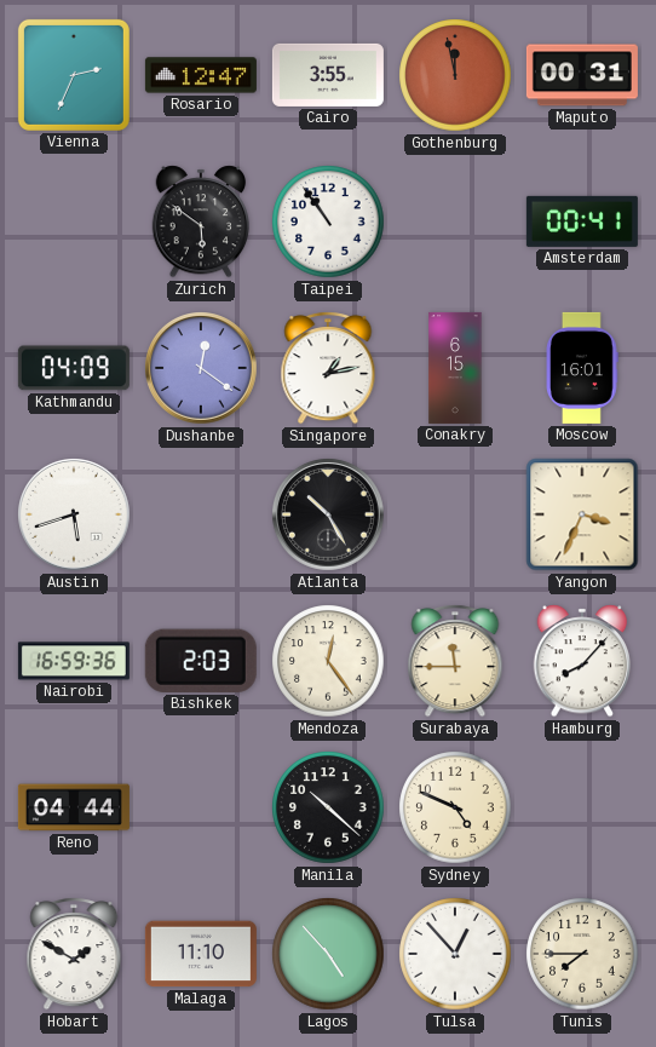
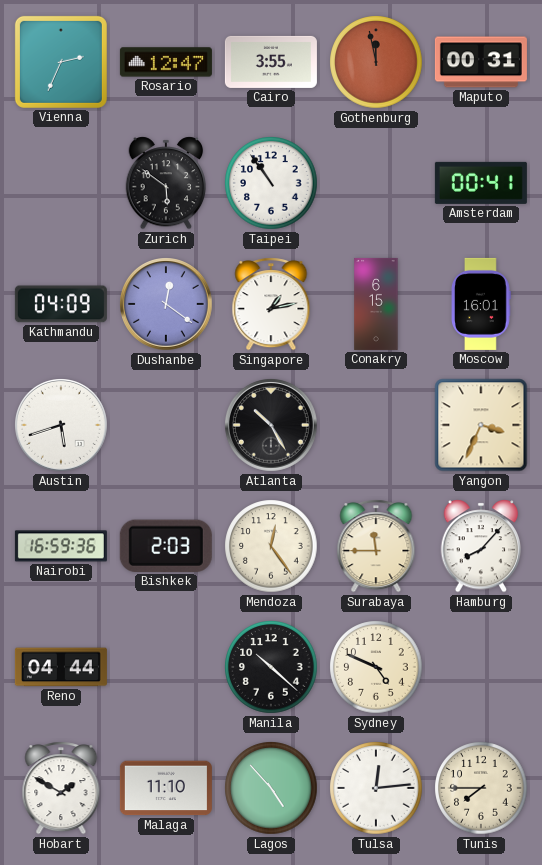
Tulsa: 12:53 -> 12:14 (376, 788)
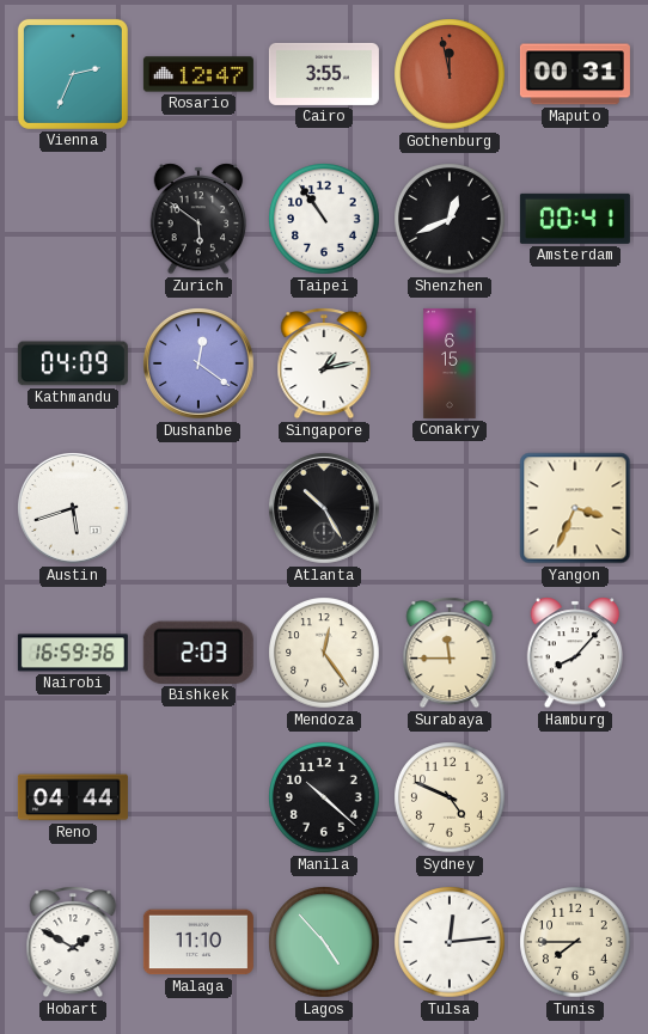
Shenzhen: none -> 12:41 (450, 219)
Moscow: 16:01 -> none (481, 304)
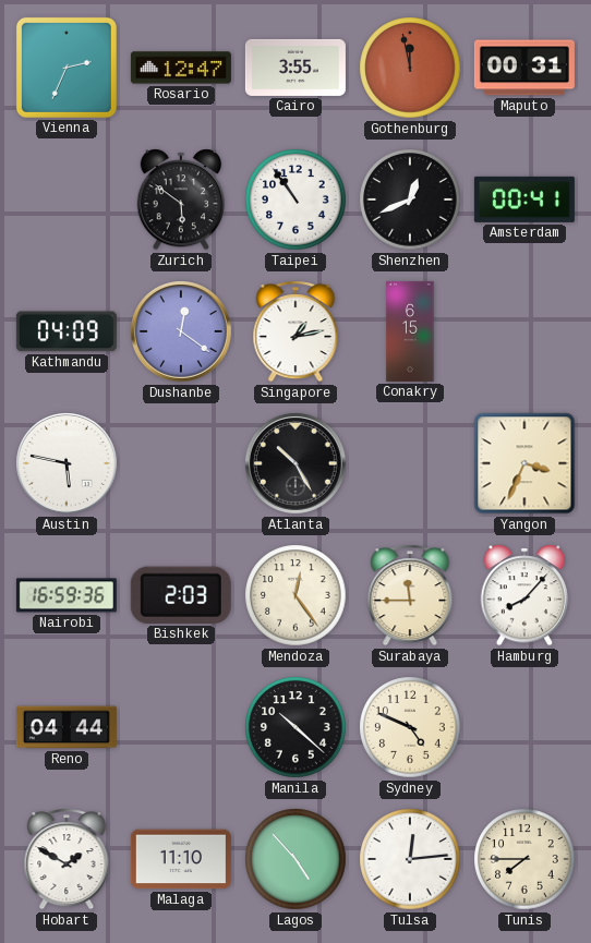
Austin: 5:42 -> 5:47 (68, 464)
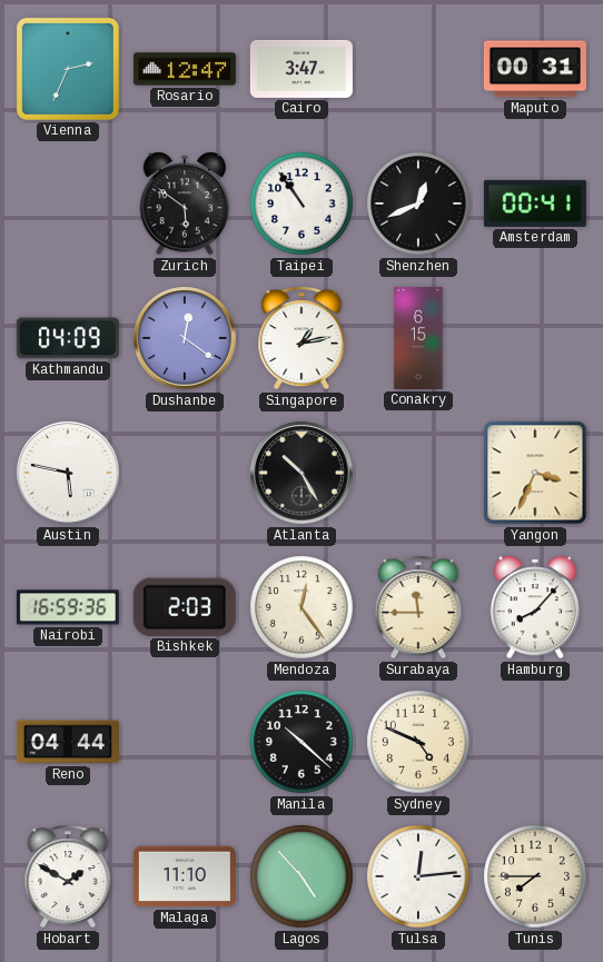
Cairo: 3:55 -> 3:47 (301, 69)
Gothenburg: 11:58 -> none (410, 68)
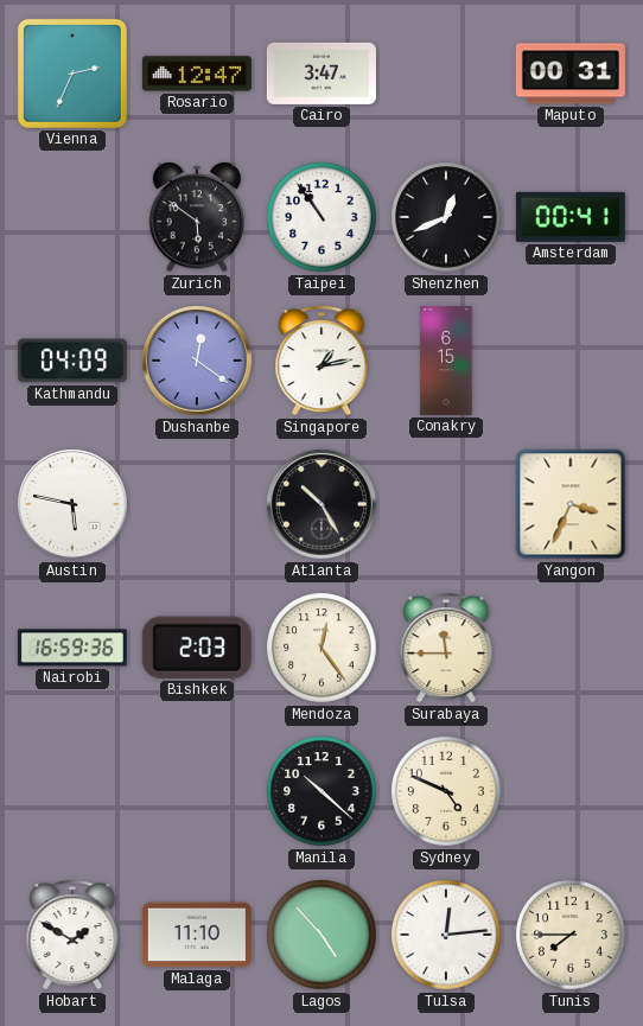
Hamburg: 8:07 -> none (535, 607)
Reno: 04:44 -> none (68, 742)
